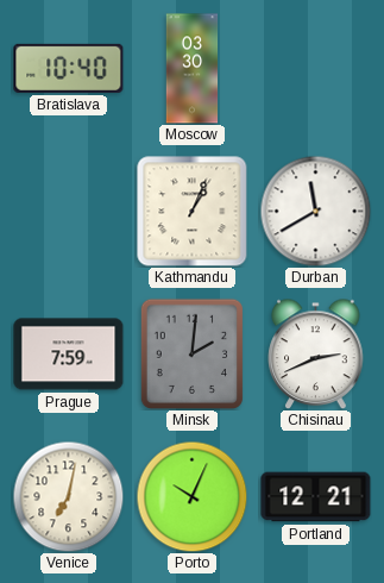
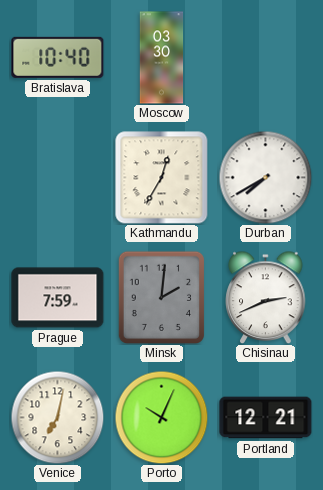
Kathmandu: 1:04 -> 12:35 (162, 178)
Durban: 11:40 -> 7:40 (265, 177)
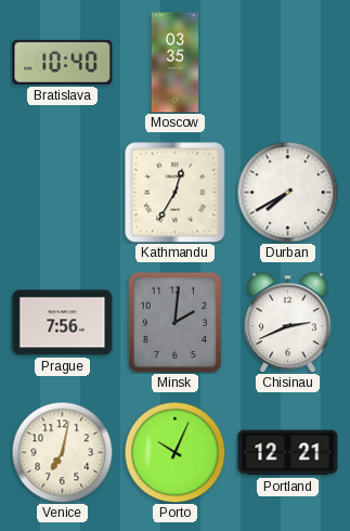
Moscow: 03:30 -> 03:35 (176, 63)
Prague: 7:59 -> 7:56 (63, 323)
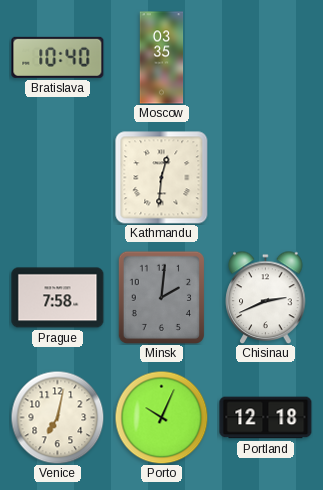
Kathmandu: 12:35 -> 12:31 (162, 178)
Durban: 7:40 -> none (287, 192)
Prague: 7:56 -> 7:58 (58, 298)
Portland: 12:21 -> 12:18 (266, 418)
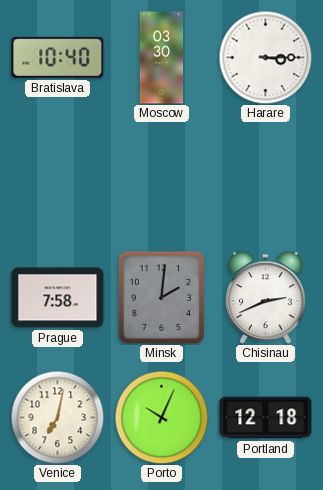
Moscow: 03:35 -> 03:30 (162, 58)
Harare: none -> 3:15 (265, 57)
Kathmandu: 12:31 -> none (162, 178)
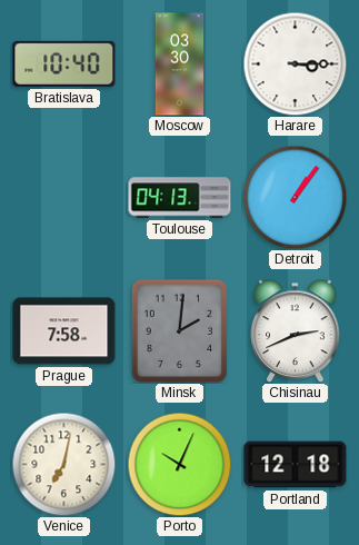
Toulouse: none -> 04:13 (180, 198)
Detroit: none -> 1:06 (295, 197)
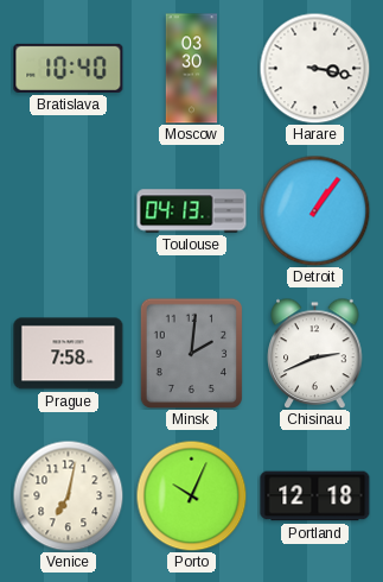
Harare: 3:15 -> 3:17 (314, 68)
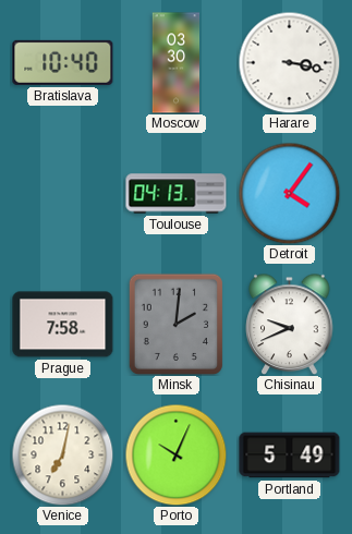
Detroit: 1:06 -> 4:06 (289, 193)
Chisinau: 2:41 -> 9:41 (290, 324)
Portland: 12:18 -> 5:49 (290, 456)
